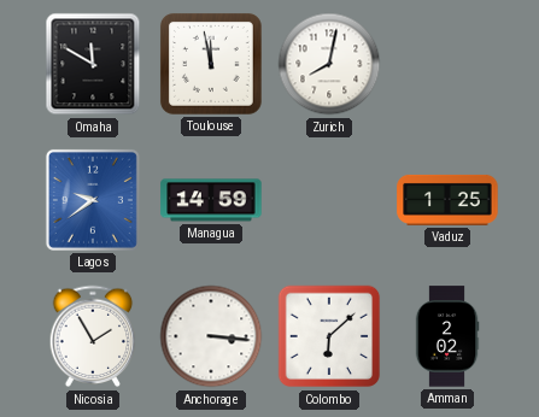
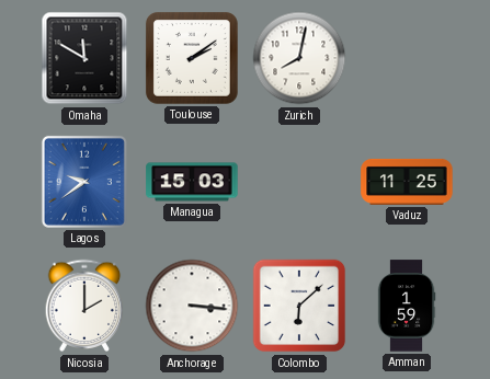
Toulouse: 11:58 -> 2:09 (192, 58)
Managua: 14:59 -> 15:03 (192, 182)
Vaduz: 1:25 -> 11:25 (407, 182)
Nicosia: 1:55 -> 2:00 (84, 306)
Amman: 2:02 -> 1:59 (407, 306)
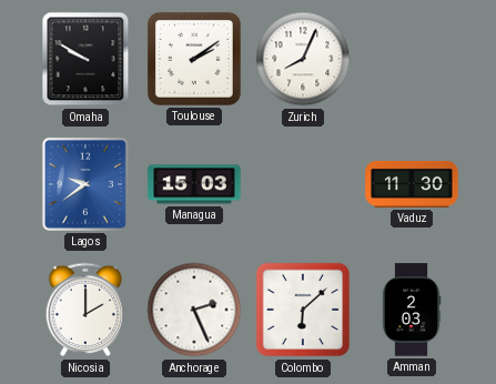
Omaha: 11:50 -> 9:50 (85, 59)
Zurich: 8:02 -> 8:04 (303, 59)
Vaduz: 11:25 -> 11:30 (412, 184)
Anchorage: 3:16 -> 2:26 (194, 310)
Amman: 1:59 -> 2:03 (412, 310)
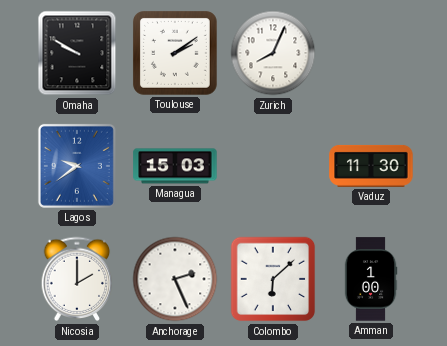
Amman: 2:03 -> 1:00 (371, 279)
